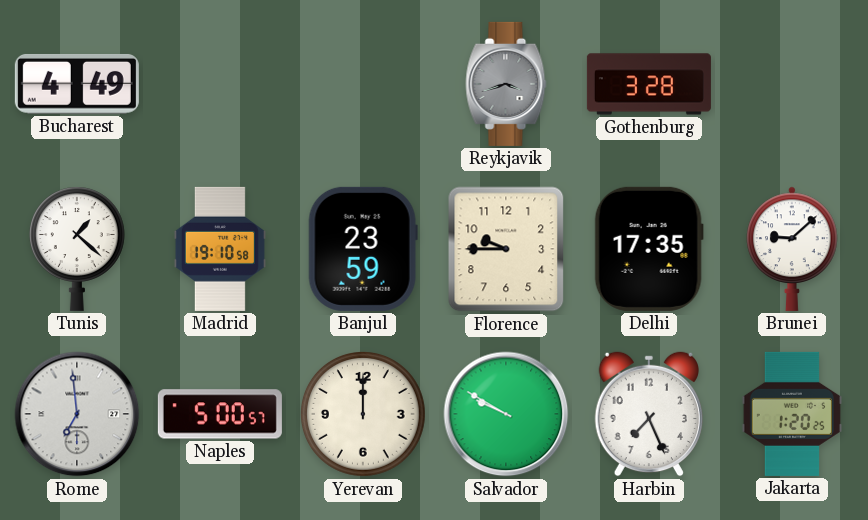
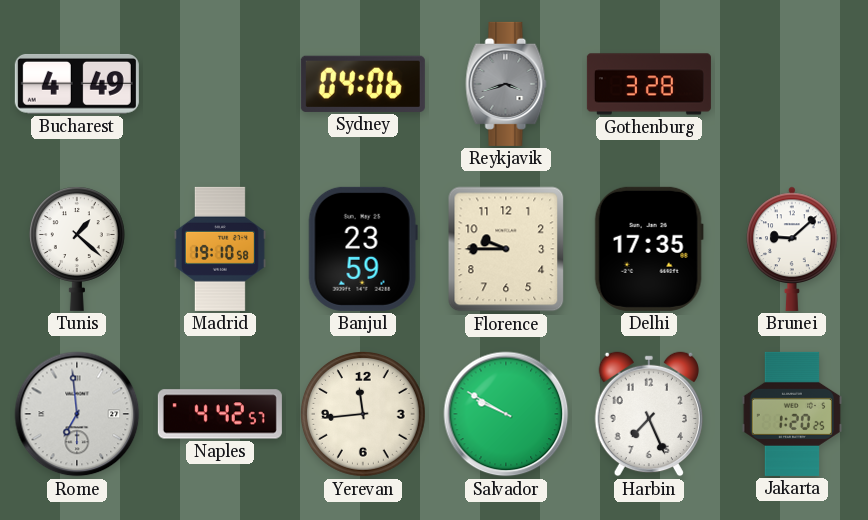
Sydney: none -> 04:06 (363, 84)
Naples: 5:00 -> 4:42 (220, 414)
Yerevan: 12:00 -> 11:44 (364, 415)
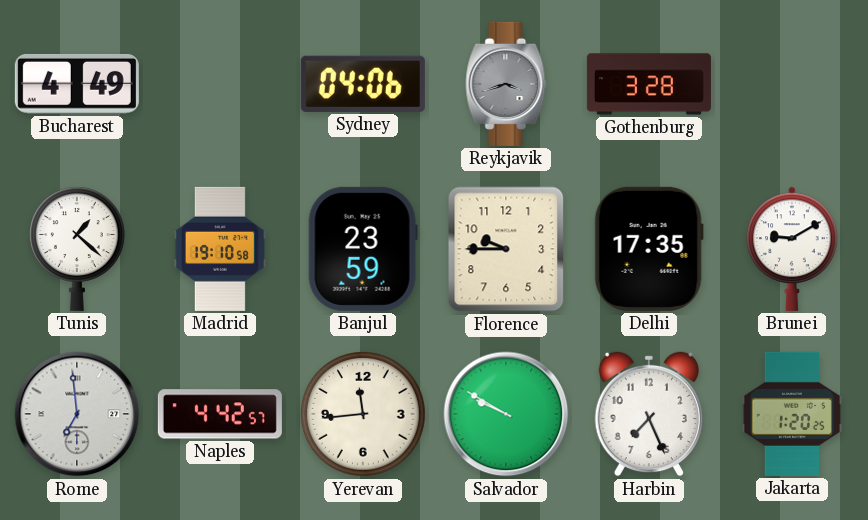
Brunei: 9:08 -> 9:10 (792, 249)
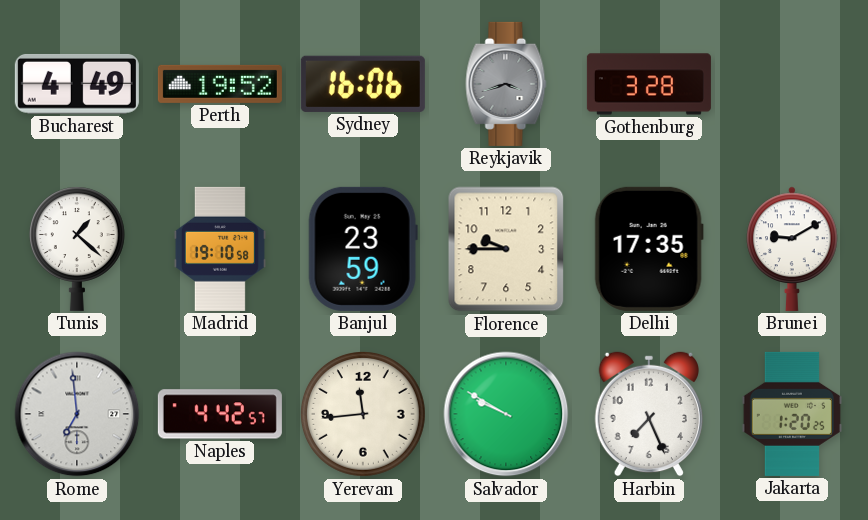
Perth: none -> 19:52 (220, 84)
Sydney: 04:06 -> 16:06 (363, 84)
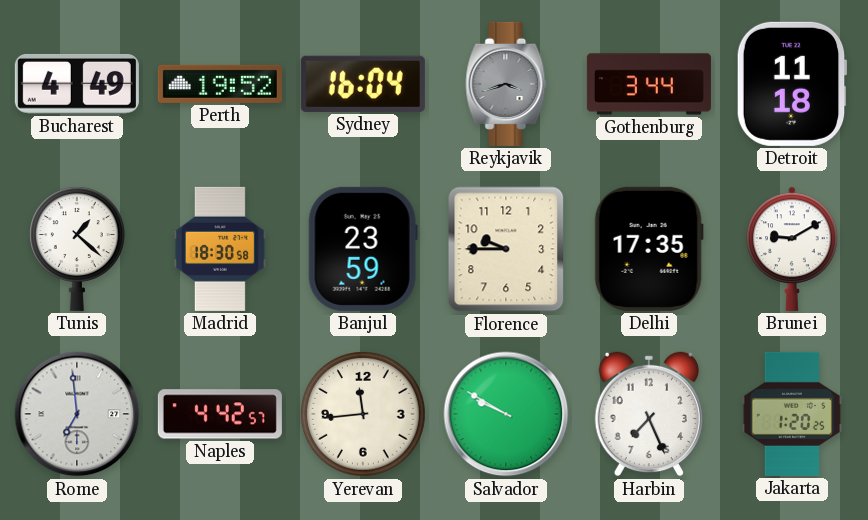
Sydney: 16:06 -> 16:04 (363, 84)
Gothenburg: 3:28 -> 3:44 (649, 84)
Detroit: none -> 11:18 (792, 84)
Madrid: 19:10 -> 18:30 (220, 249)
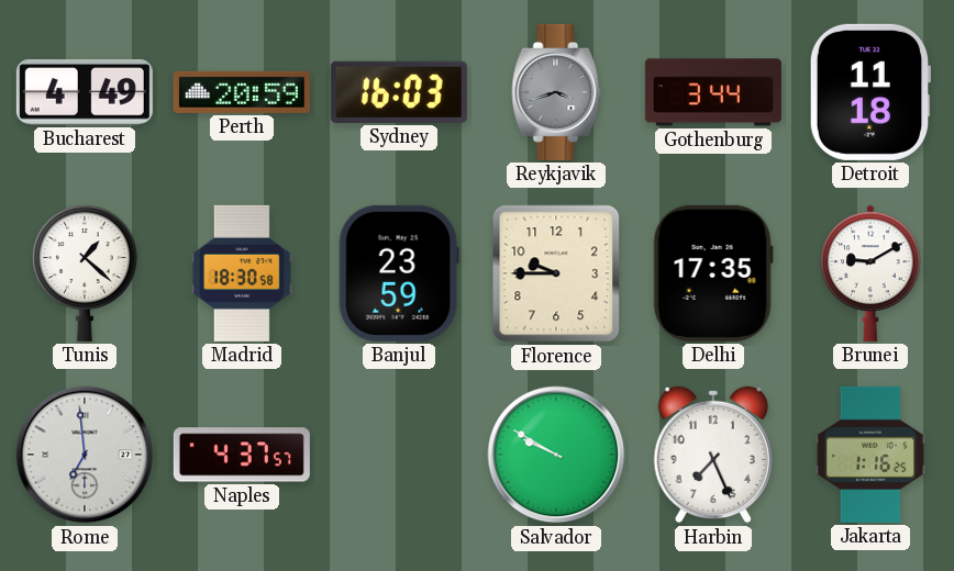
Perth: 19:52 -> 20:59 (242, 92)
Sydney: 16:04 -> 16:03 (399, 92)
Naples: 4:42 -> 4:37 (242, 455)
Yerevan: 11:44 -> none (364, 415)
Jakarta: 1:20 -> 1:16 (870, 455)
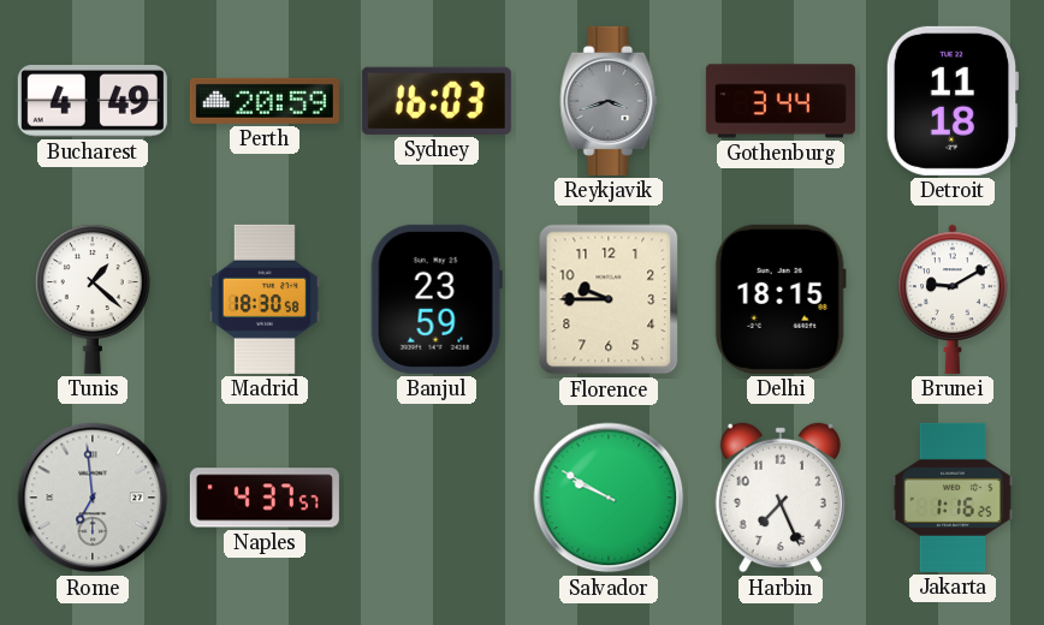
Delhi: 17:35 -> 18:15 (781, 299)
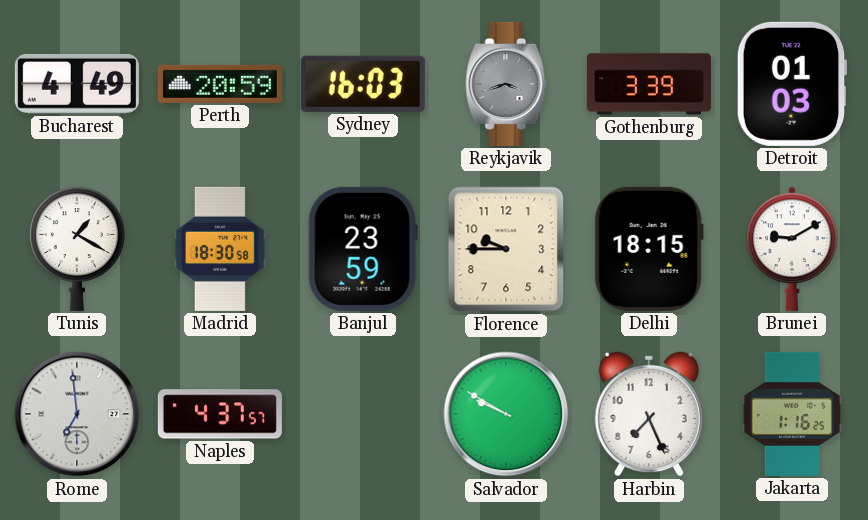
Gothenburg: 3:44 -> 3:39 (649, 84)
Detroit: 11:18 -> 01:03 (792, 84)
Tunis: 1:22 -> 1:20 (77, 249)
